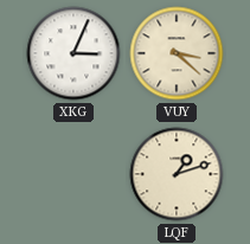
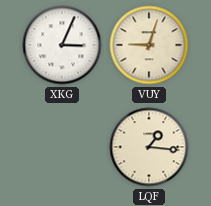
VUY: 3:22 -> 9:03 (149, 45)
LQF: 1:12 -> 1:16 (149, 147)
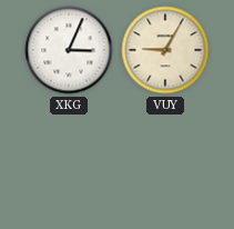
VUY: 9:03 -> 9:05 (165, 50)
LQF: 1:16 -> none (149, 147)
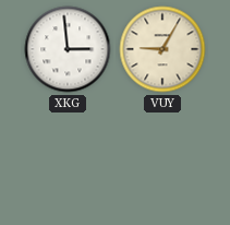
XKG: 3:04 -> 2:59 (68, 49)
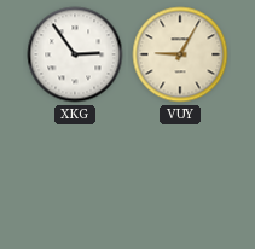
XKG: 2:59 -> 2:54 (75, 54)
